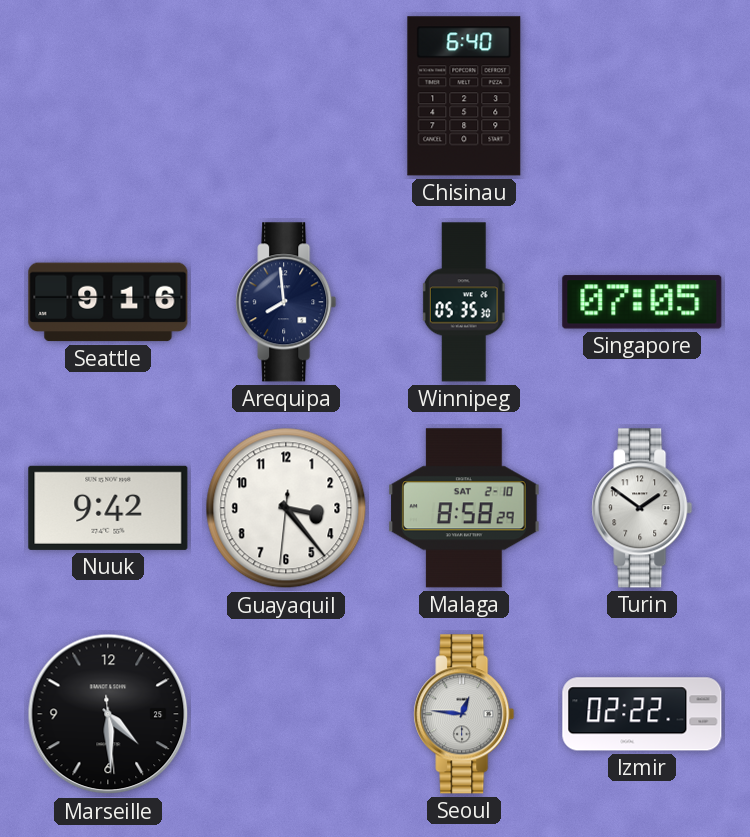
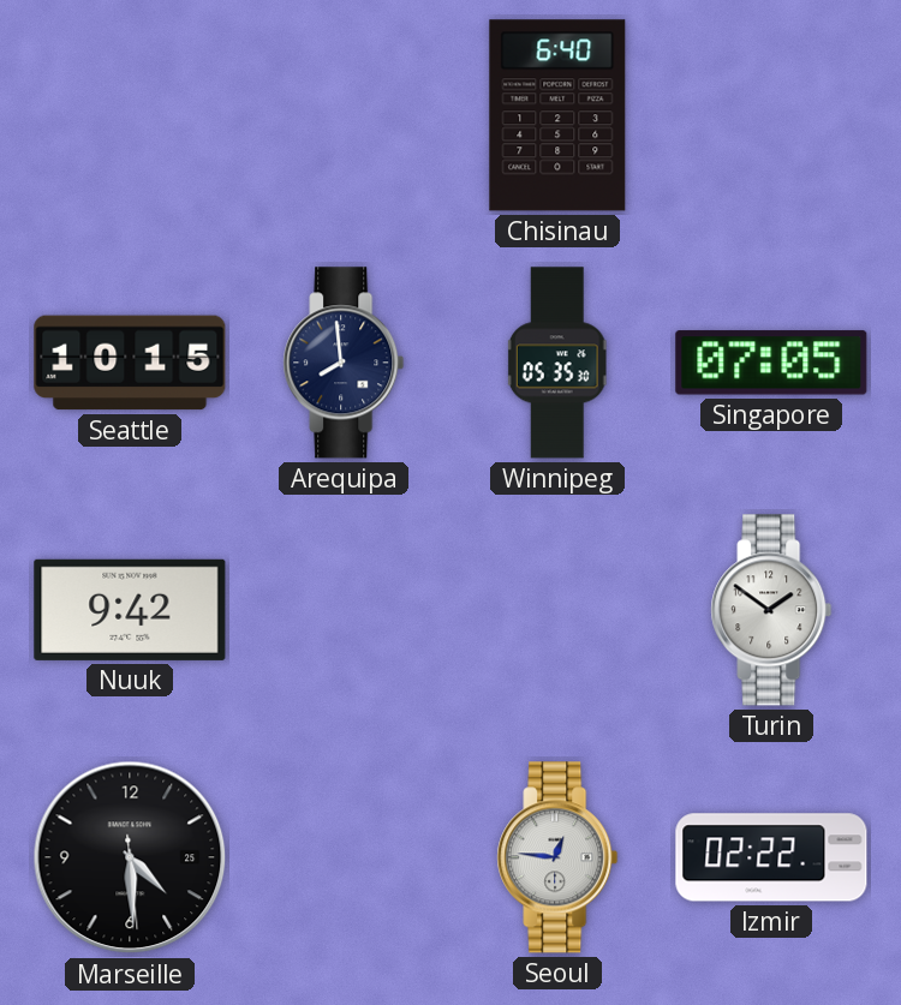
Seattle: 9:16 -> 10:15 (130, 363)
Guayaquil: 3:23 -> none (286, 508)
Malaga: 8:58 -> none (464, 508)
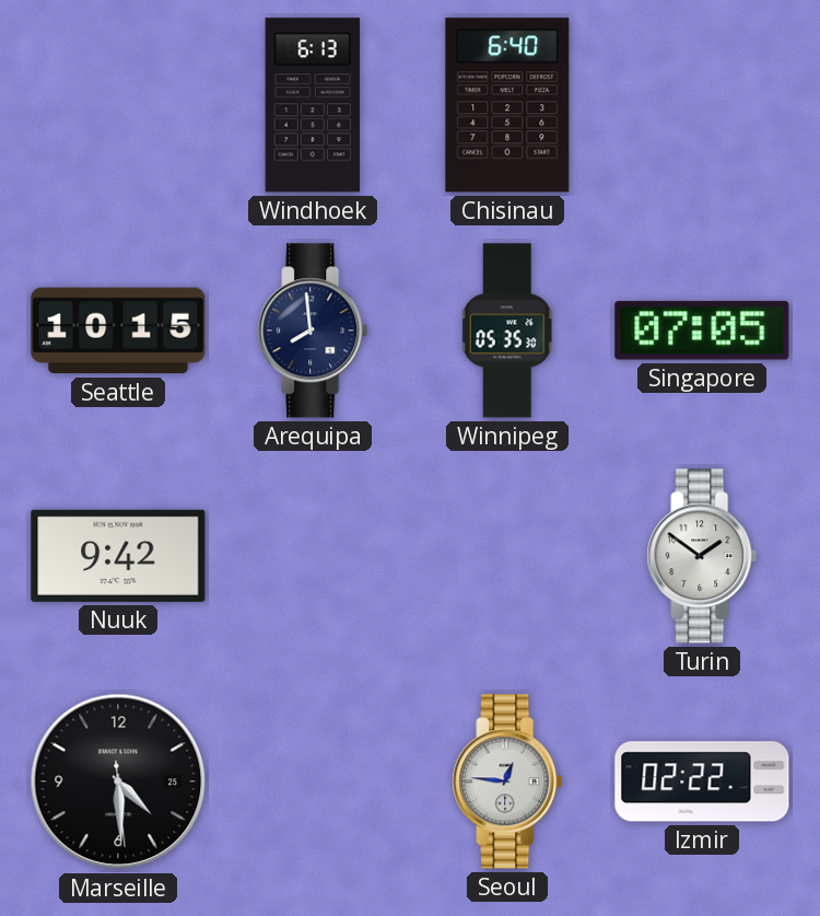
Windhoek: none -> 6:13 (312, 105)
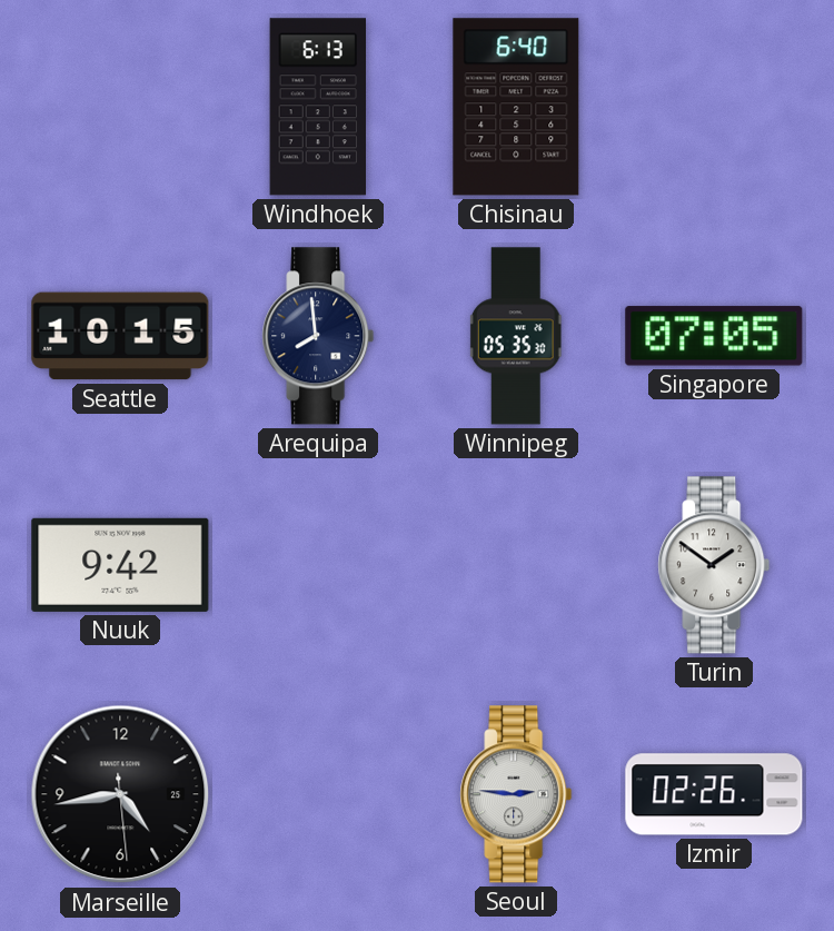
Marseille: 4:29 -> 4:43 (120, 794)
Seoul: 12:46 -> 2:46 (516, 794)
Izmir: 02:22 -> 02:26 (714, 794)
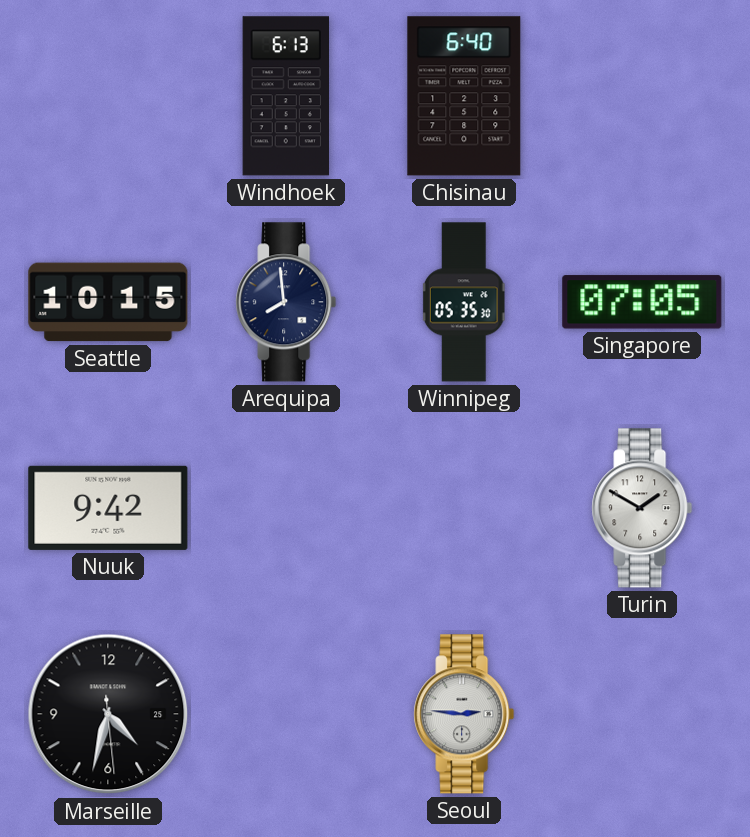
Turin: 1:51 -> 1:50 (642, 508)
Marseille: 4:43 -> 4:32 (108, 714)
Izmir: 02:26 -> none (714, 794)
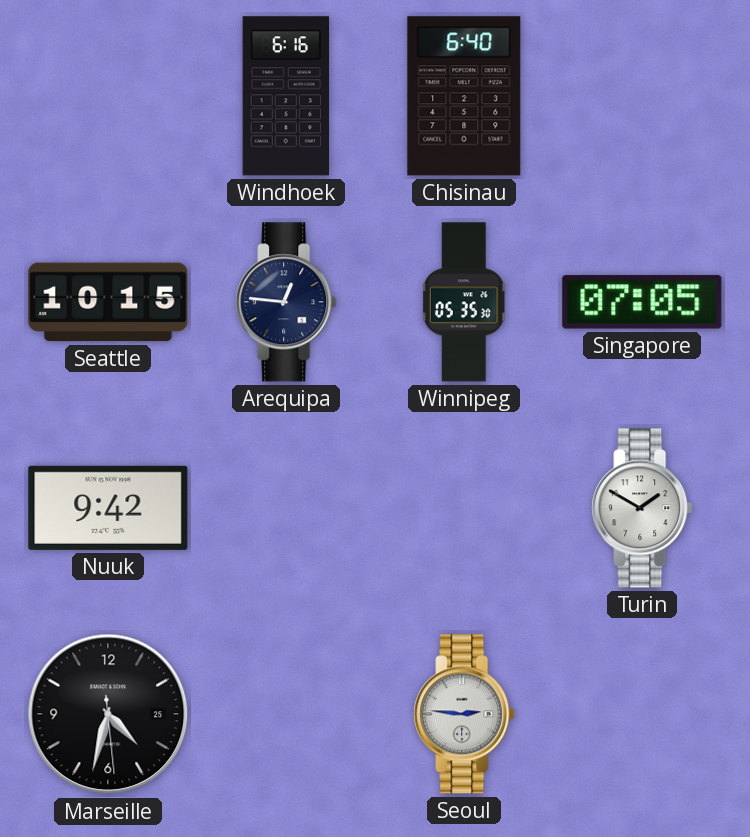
Windhoek: 6:13 -> 6:16 (285, 96)
Arequipa: 7:59 -> 12:46 (286, 302)
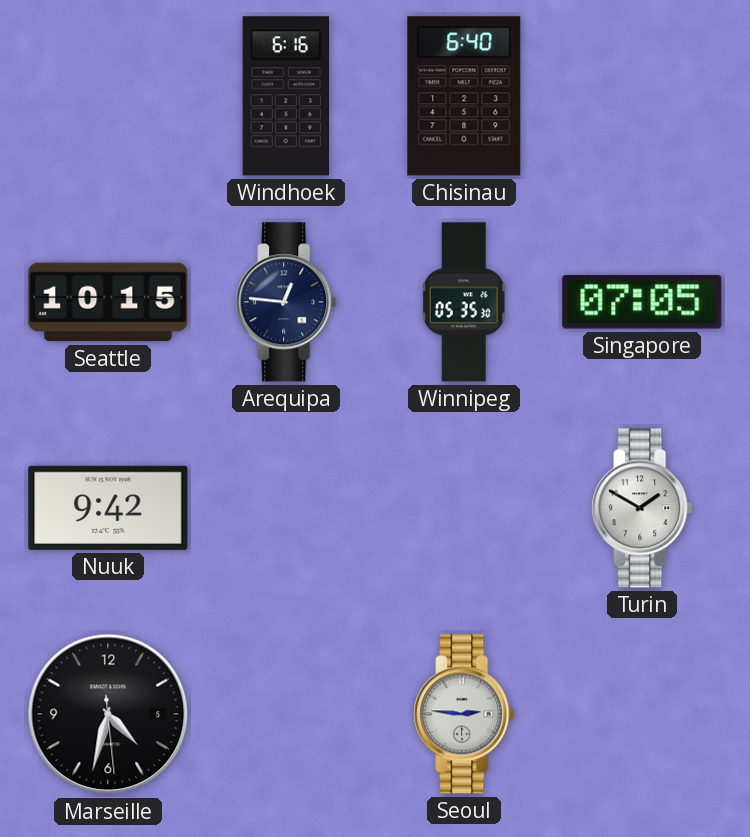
Marseille date: 25 -> 5 (108, 714)
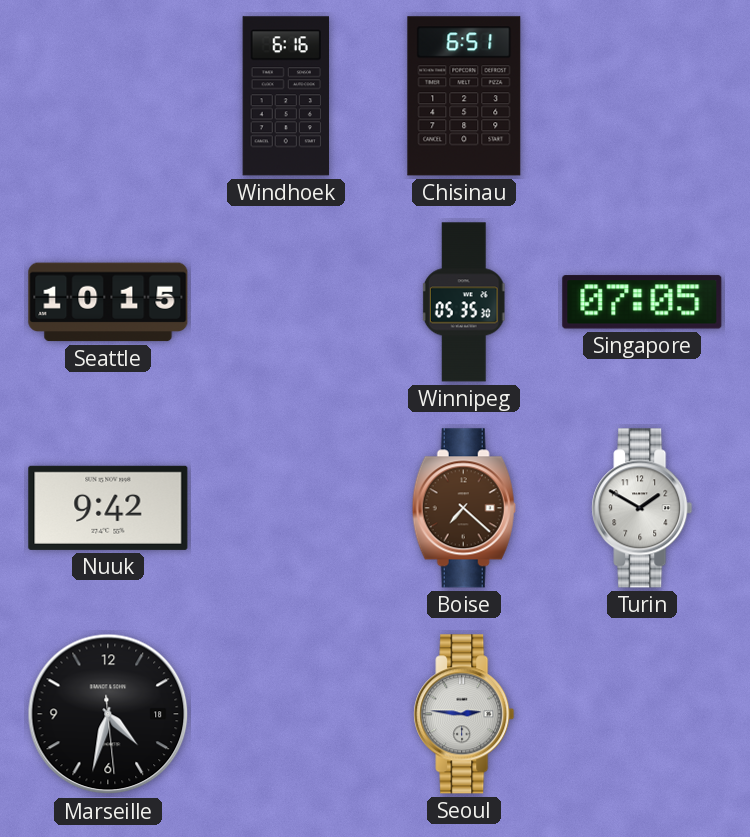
Chisinau: 6:40 -> 6:51 (464, 96)
Arequipa: 12:46 -> none (286, 302)
Boise: none -> 7:22 (464, 508)
Marseille date: 5 -> 18 (108, 714)
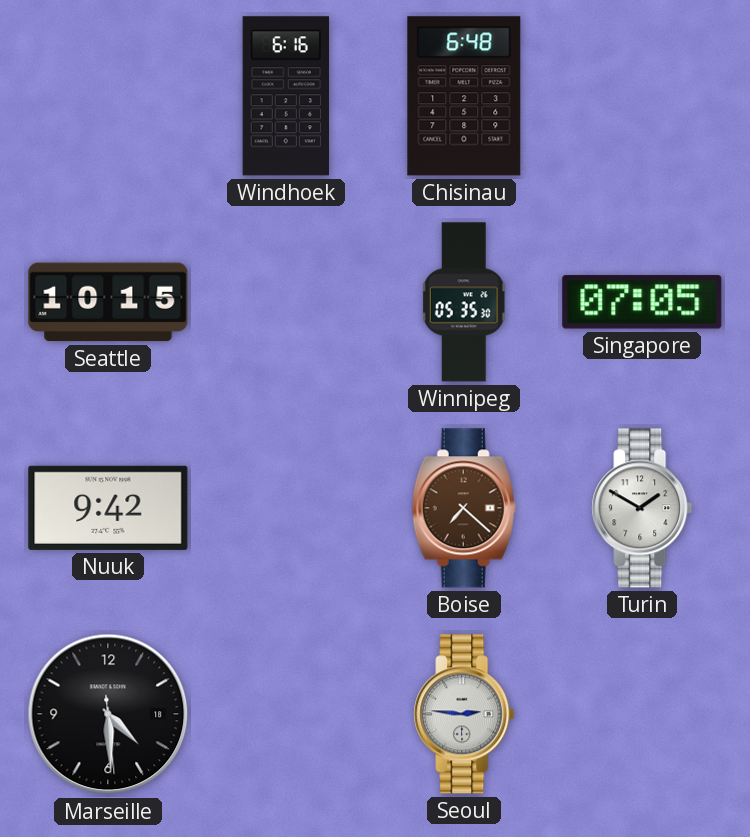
Chisinau: 6:51 -> 6:48 (464, 96)
Marseille: 4:32 -> 4:29 (108, 714)
